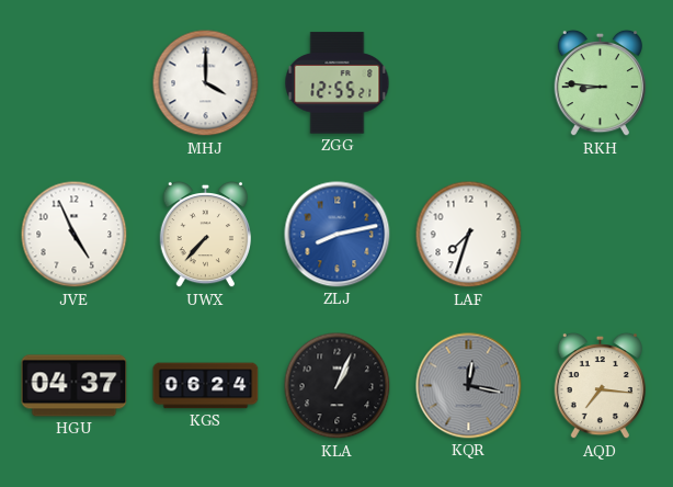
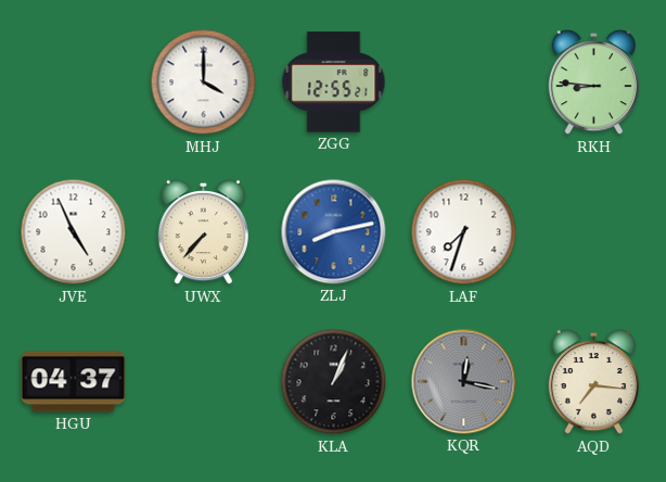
KGS: 06:24 -> none (206, 386)
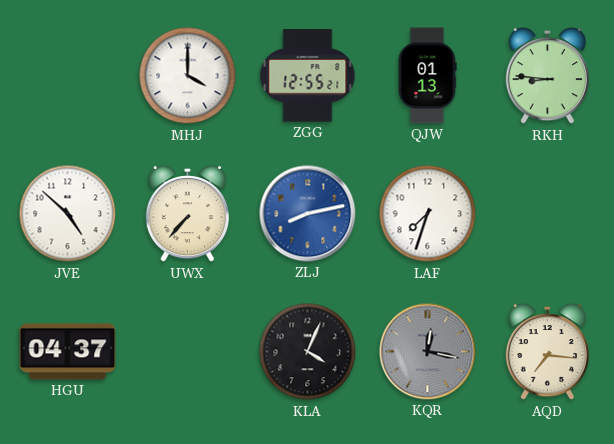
QJW: none -> 01:13 (427, 76)
JVE: 4:56 -> 4:52 (68, 214)
KLA: 1:04 -> 4:04 (308, 352)
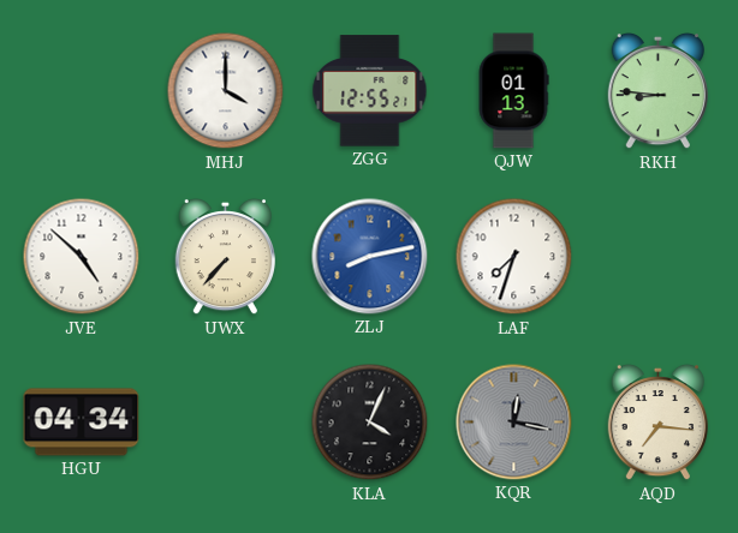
HGU: 04:37 -> 04:34 (82, 423)
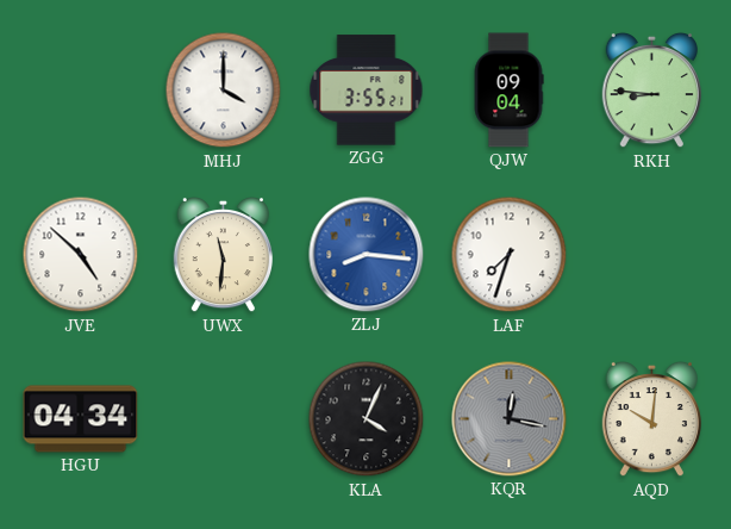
ZGG: 12:55 -> 3:55 (367, 91)
QJW: 01:13 -> 09:04 (508, 91)
UWX: 7:37 -> 11:31 (223, 255)
ZLJ: 8:13 -> 8:16 (367, 255)
AQD: 7:16 -> 10:01 (651, 419)
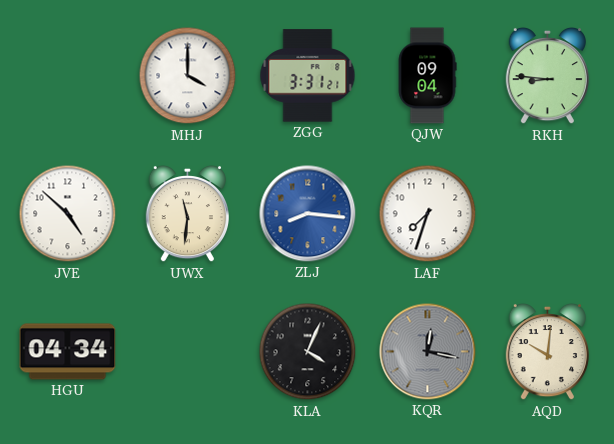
ZGG: 3:55 -> 3:31 (308, 76)
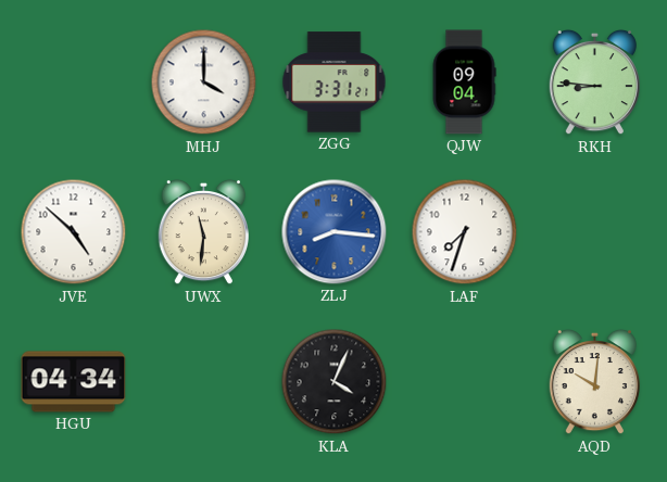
KQR: 12:17 -> none (428, 352)
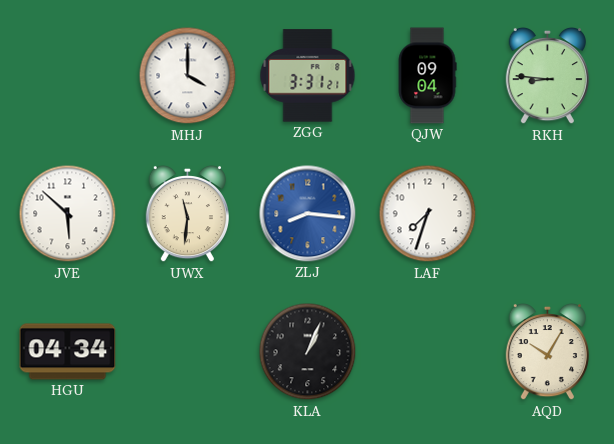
JVE: 4:52 -> 5:52 (68, 214)
KLA: 4:04 -> 1:04 (308, 352)
AQD: 10:01 -> 10:05 (547, 352)
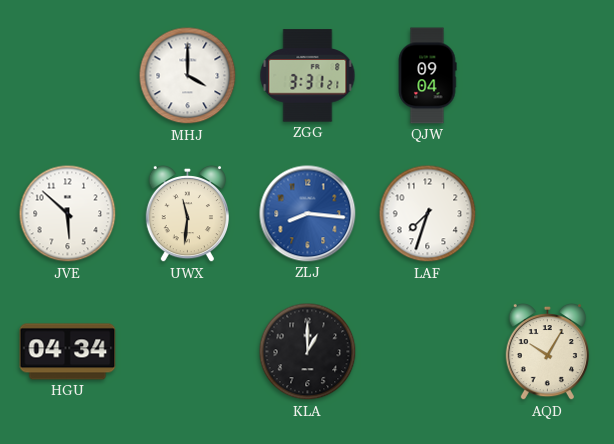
RKH: 8:46 -> none (547, 76)
KLA: 1:04 -> 1:00 (308, 352)
